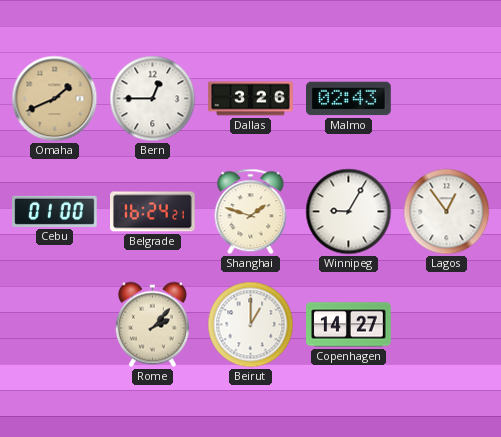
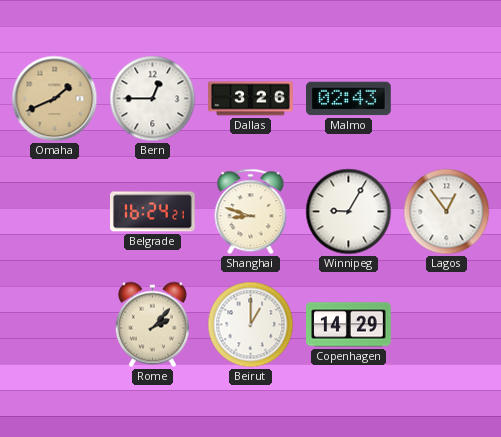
Cebu: 01:00 -> none (55, 211)
Shanghai: 1:48 -> 8:48 (251, 212)
Copenhagen: 14:27 -> 14:29 (349, 325)
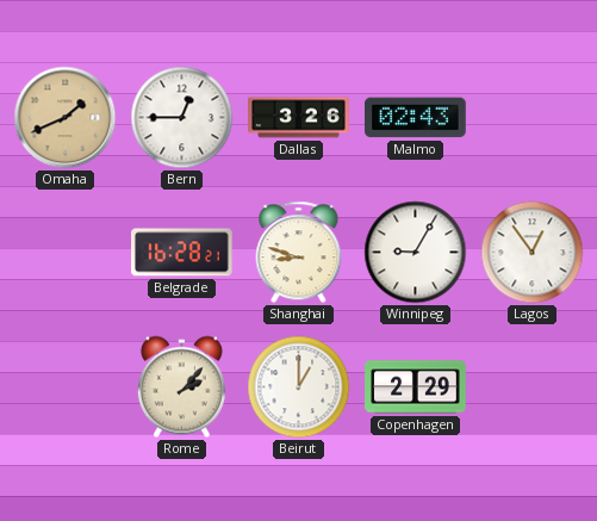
Belgrade: 16:24 -> 16:28 (182, 253)
Copenhagen: 14:29 -> 2:29 (416, 387)
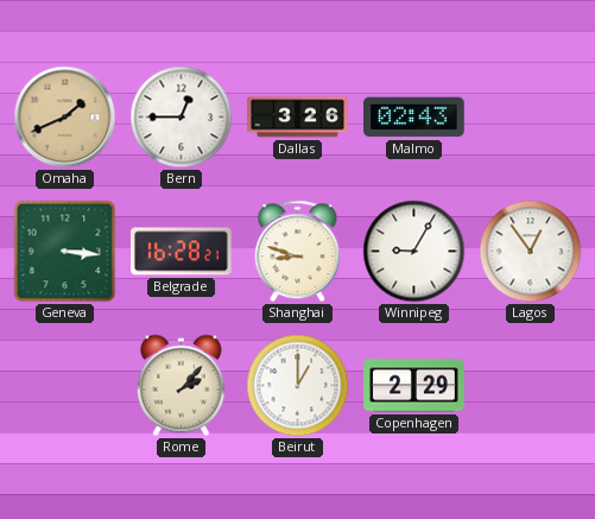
Geneva: none -> 3:16 (65, 252)
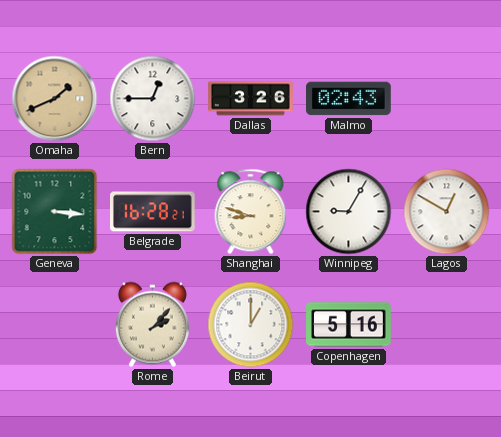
Lagos: 12:54 -> 12:50 (447, 212)
Copenhagen: 2:29 -> 5:16 (349, 325)
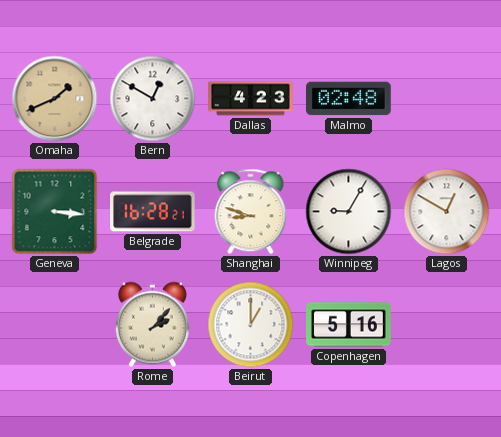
Bern: 12:45 -> 12:50 (153, 99)
Dallas: 3:26 -> 4:23 (251, 99)
Malmo: 02:43 -> 02:48 (349, 99)
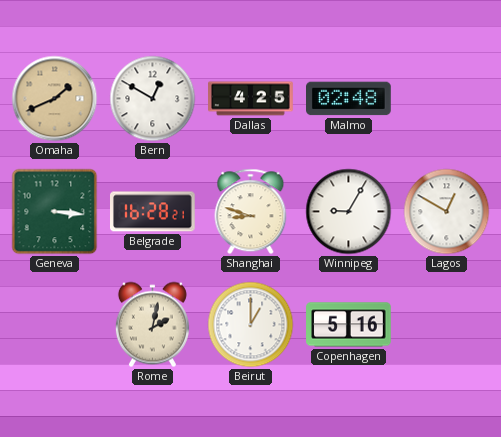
Dallas: 4:23 -> 4:25 (251, 99)
Rome: 2:07 -> 2:02 (152, 325)
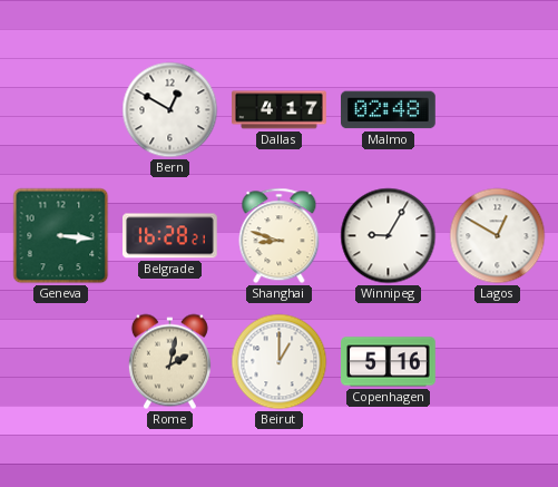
Omaha: 1:41 -> none (55, 99)
Dallas: 4:25 -> 4:17 (280, 110)
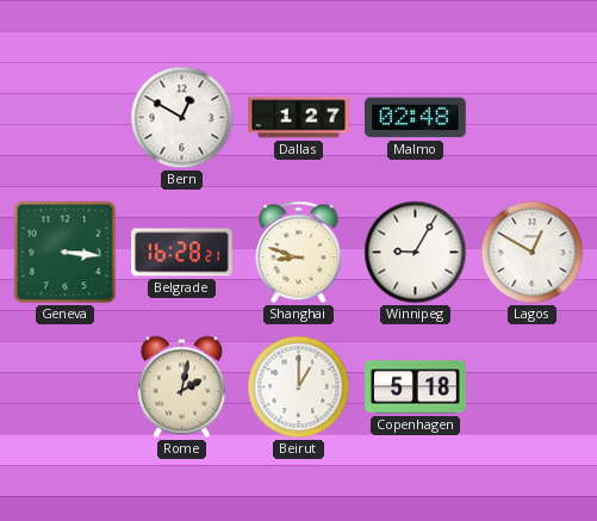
Dallas: 4:17 -> 1:27 (299, 118)
Copenhagen: 5:16 -> 5:18 (416, 387)
